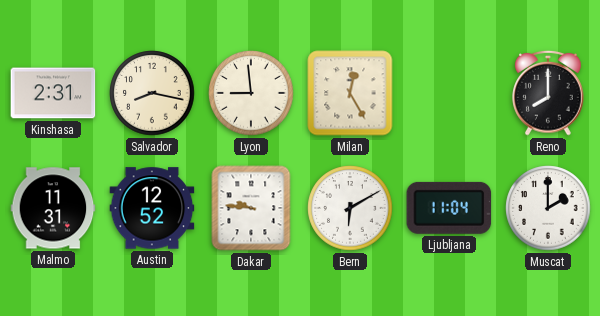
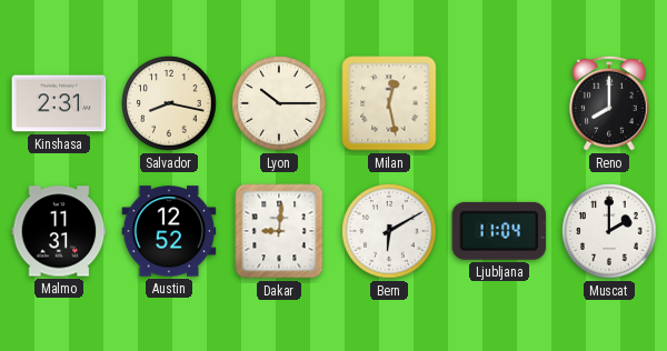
Lyon: 8:59 -> 10:15 (279, 103)
Milan: 12:25 -> 12:28 (389, 103)
Dakar: 9:46 -> 9:01 (279, 231)
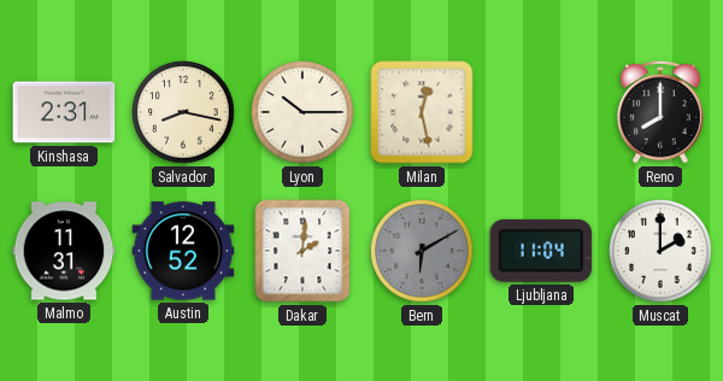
Dakar: 9:01 -> 2:01 (302, 251)
Bern dial: white -> grey (422, 251)
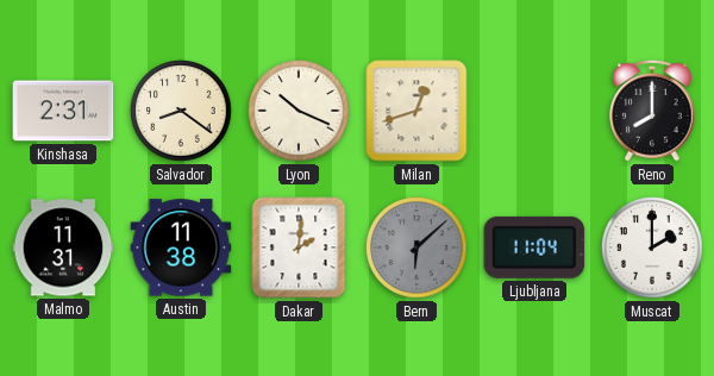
Salvador: 8:17 -> 8:21 (181, 111)
Lyon: 10:15 -> 10:19 (299, 111)
Milan: 12:28 -> 12:42 (416, 111)
Austin: 12:52 -> 11:38 (181, 247)
Bern: 6:10 -> 6:08 (416, 247)
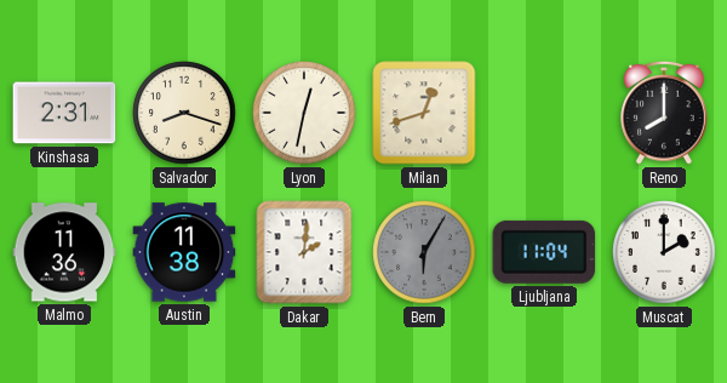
Salvador: 8:21 -> 8:18 (184, 113)
Lyon: 10:19 -> 12:32 (304, 113)
Malmo: 11:31 -> 11:36 (64, 252)
Bern: 6:08 -> 6:05 (424, 252)
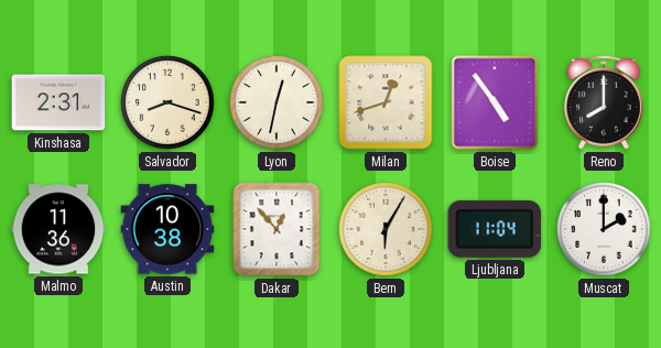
Boise: none -> 4:54 (495, 102)
Austin: 11:38 -> 10:38 (167, 229)
Dakar: 2:01 -> 12:53 (277, 229)
Bern dial: grey -> cream (386, 229)
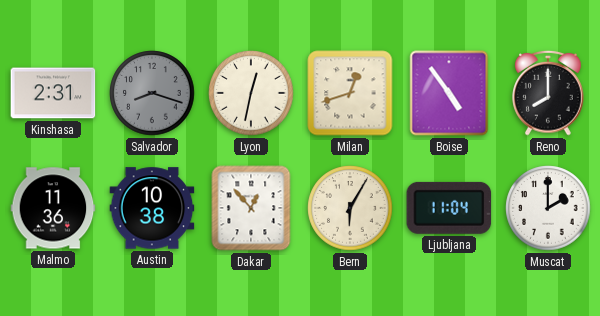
Salvador dial: cream -> grey (152, 93)
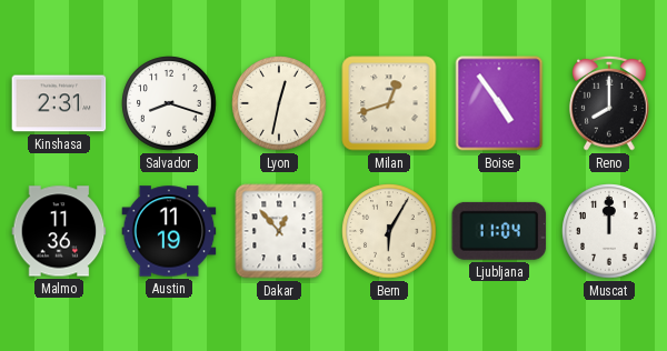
Salvador dial: grey -> white (169, 103)
Austin: 10:38 -> 11:19 (169, 231)
Muscat: 2:00 -> 12:00 (609, 231)
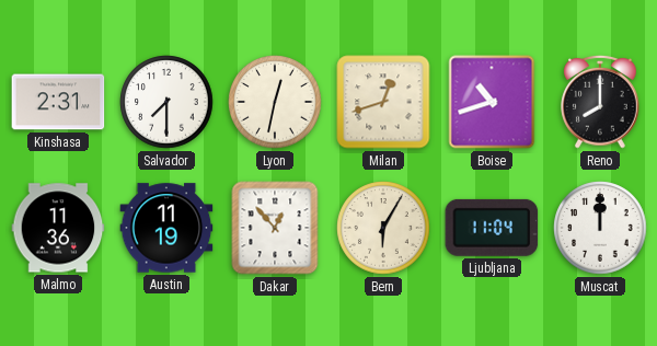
Salvador: 8:18 -> 7:30 (166, 102)
Boise: 4:54 -> 10:42 (492, 102)
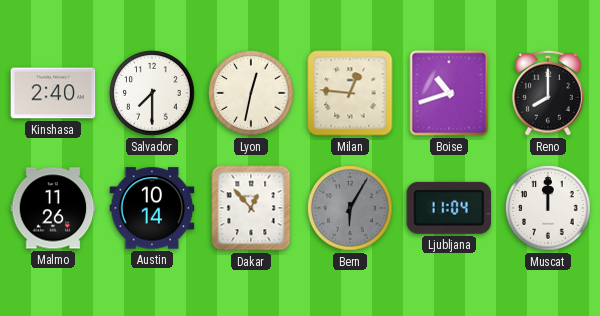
Kinshasa: 2:31 -> 2:40 (53, 93)
Milan: 12:42 -> 12:46 (350, 93)
Malmo: 11:36 -> 11:26 (53, 208)
Austin: 11:19 -> 10:14 (152, 208)
Bern dial: cream -> grey (350, 208)
